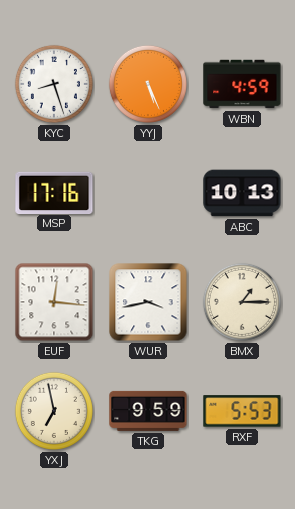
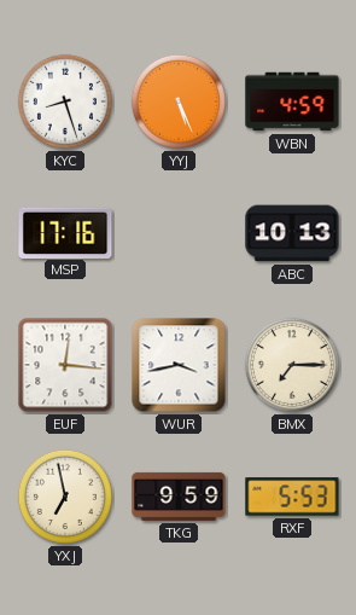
BMX: 1:15 -> 7:15 (292, 365)
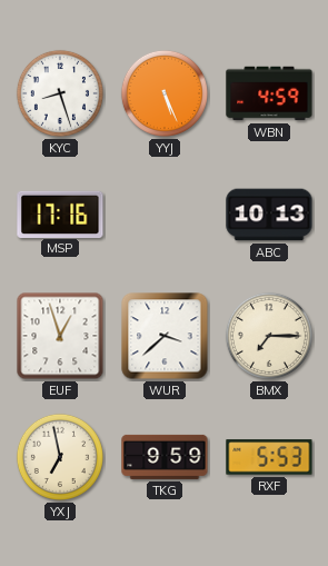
EUF: 12:16 -> 12:57 (60, 336)
WUR: 3:43 -> 3:38 (165, 336)
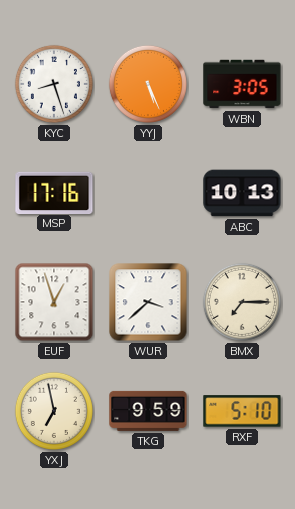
WBN: 4:59 -> 3:05 (242, 84)
RXF: 5:53 -> 5:10 (242, 411)
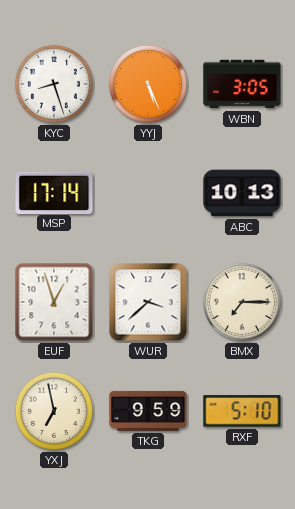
MSP: 17:16 -> 17:14 (54, 192)
